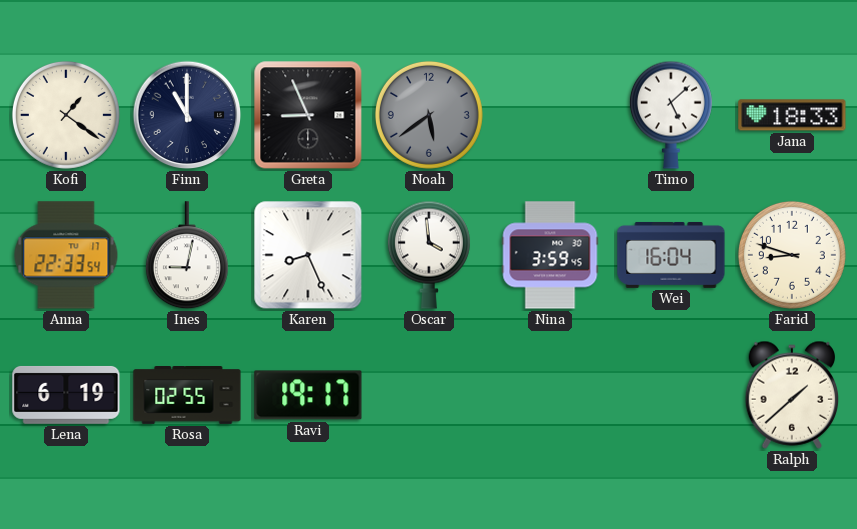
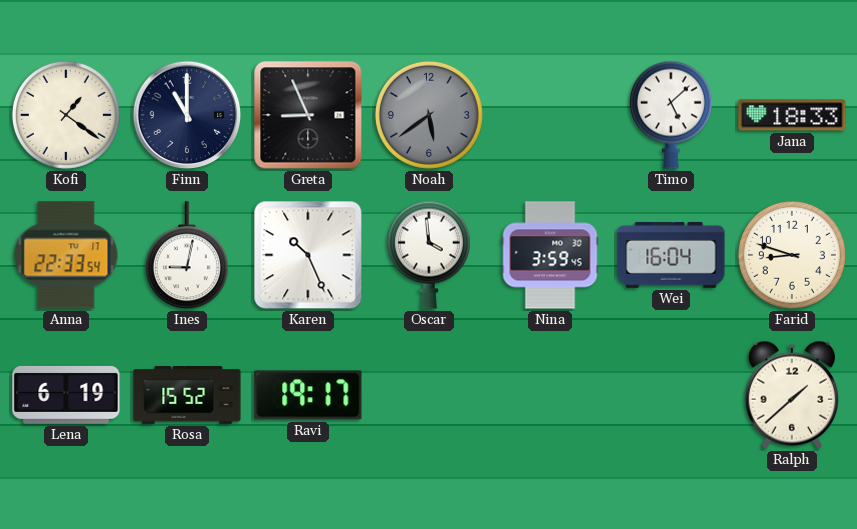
Karen: 8:26 -> 10:26 (308, 255)
Rosa: 02:55 -> 15:52 (187, 396)
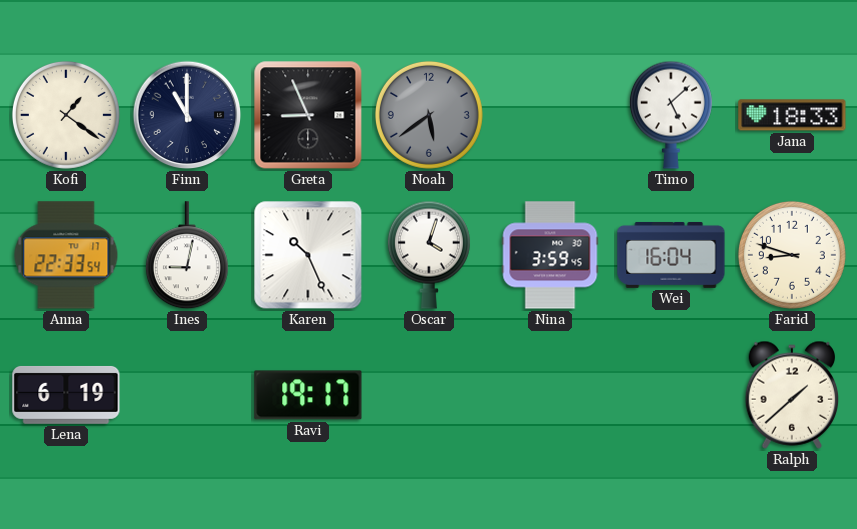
Oscar: 3:59 -> 4:03 (429, 255)
Rosa: 15:52 -> none (187, 396)
